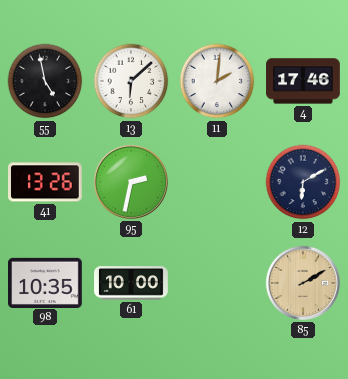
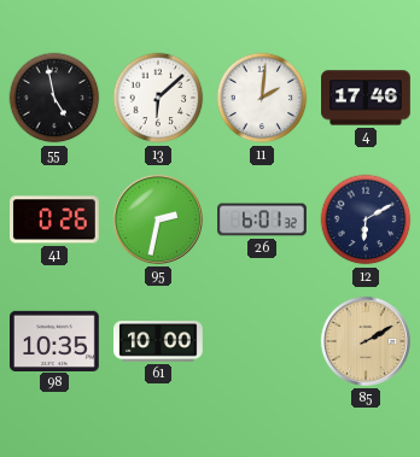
41: 13:26 -> 0:26 (56, 219)
26: none -> 6:01 (262, 219)
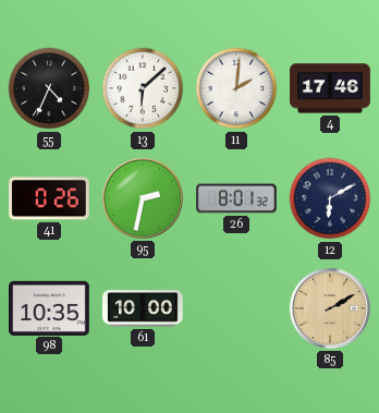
55: 4:58 -> 4:34 (49, 88)
26: 6:01 -> 8:01 (236, 198)
